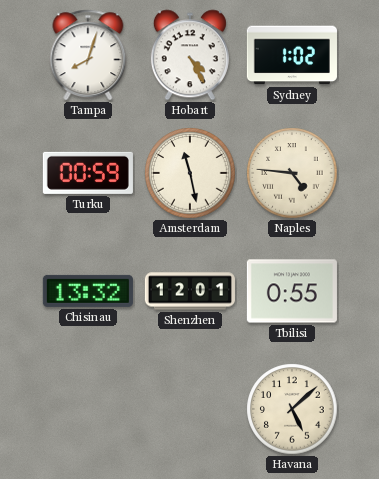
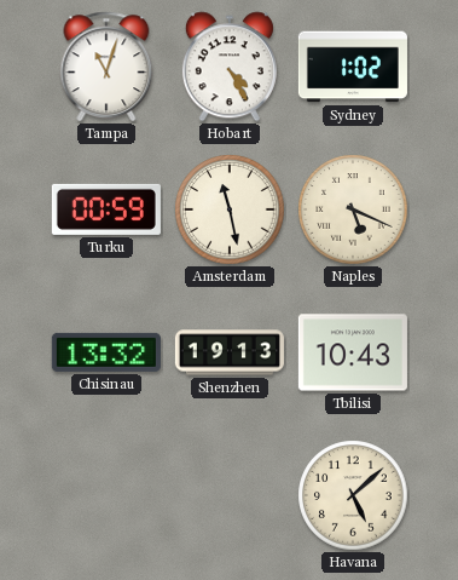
Tampa: 8:03 -> 11:03 (106, 67)
Naples: 4:46 -> 5:19 (353, 209)
Shenzhen: 12:01 -> 19:13 (230, 352)
Tbilisi: 0:55 -> 10:43 (353, 352)
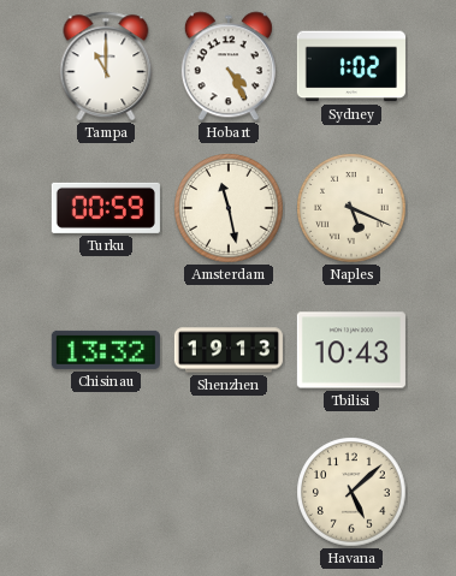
Tampa: 11:03 -> 11:00 (106, 66)
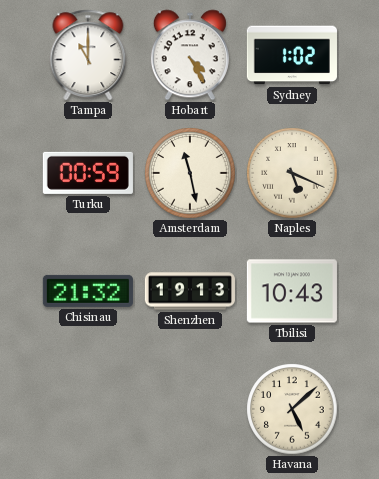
Chisinau: 13:32 -> 21:32 (88, 291)
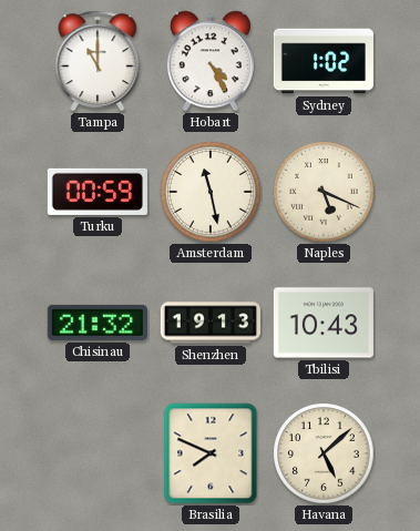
Brasilia: none -> 7:49 (211, 453)
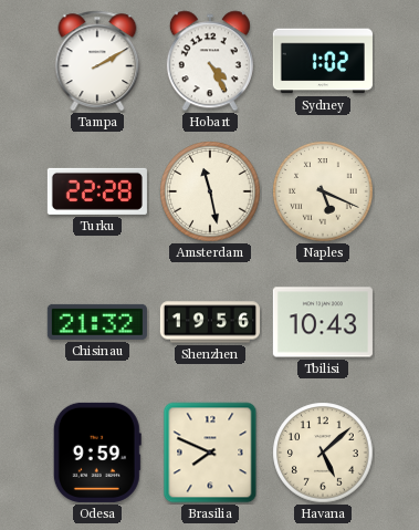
Tampa: 11:00 -> 2:10 (97, 61)
Turku: 00:59 -> 22:28 (97, 191)
Shenzhen: 19:13 -> 19:56 (210, 322)
Odesa: none -> 9:59 (97, 453)
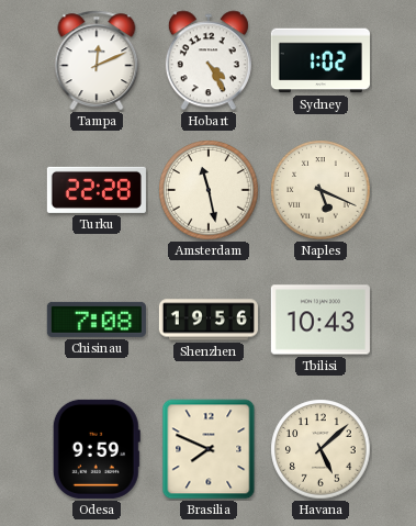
Tampa: 2:10 -> 12:11 (97, 60)
Chisinau: 21:32 -> 7:08 (97, 320)
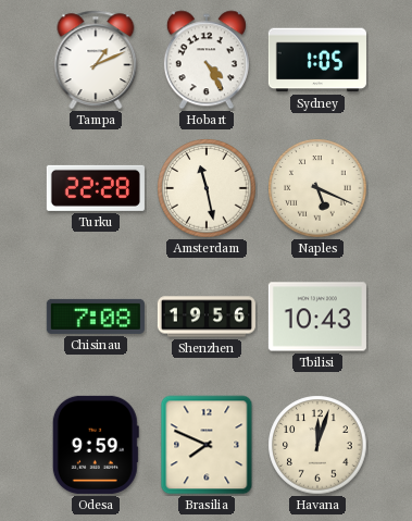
Tampa: 12:11 -> 1:11 (96, 60)
Sydney: 1:02 -> 1:05 (317, 60)
Havana: 5:08 -> 12:03 (317, 445)
